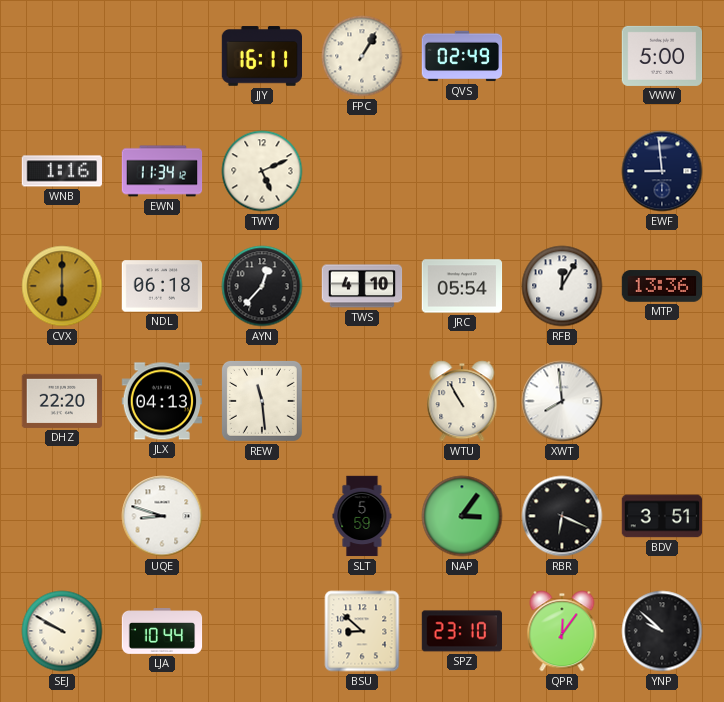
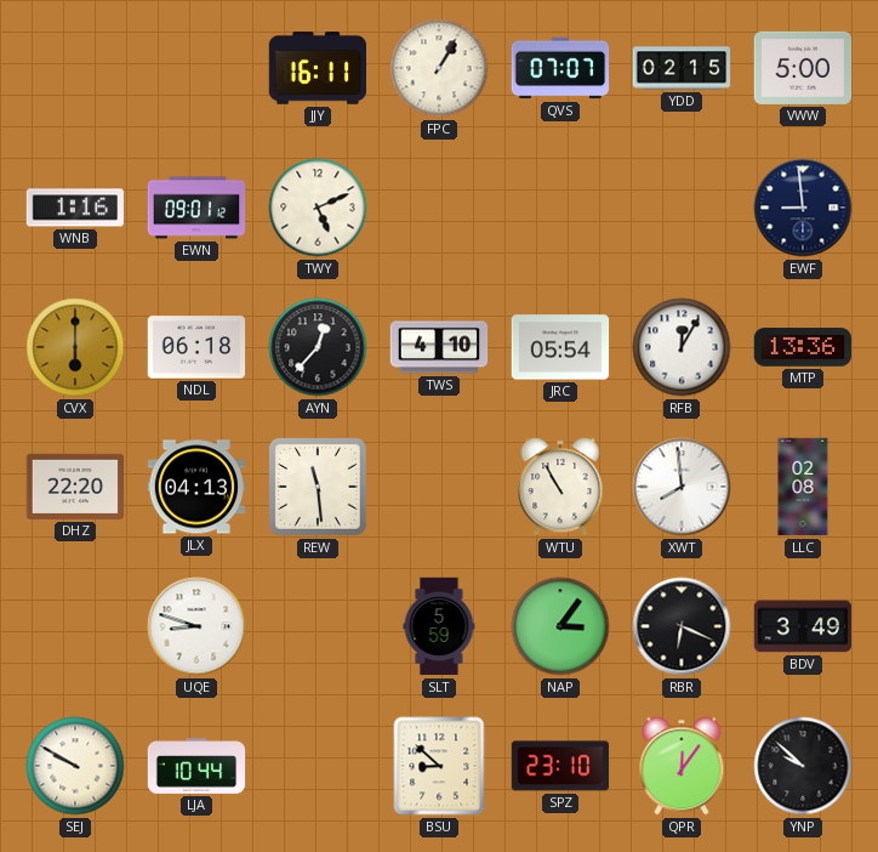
QVS: 02:49 -> 07:07 (560, 68)
YDD: none -> 02:15 (682, 68)
EWN: 11:34 -> 09:01 (196, 208)
LLC: none -> 02:08 (803, 487)
BDV: 3:51 -> 3:49 (803, 626)
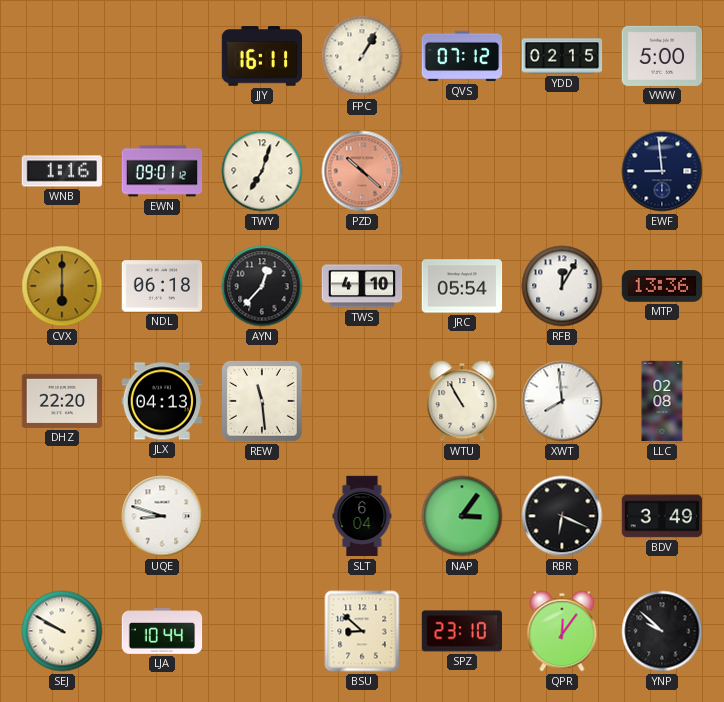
QVS: 07:07 -> 07:12 (462, 56)
TWY: 5:11 -> 7:03 (262, 171)
PZD: none -> 10:22 (362, 171)
SLT: 5:59 -> 6:04 (362, 516)
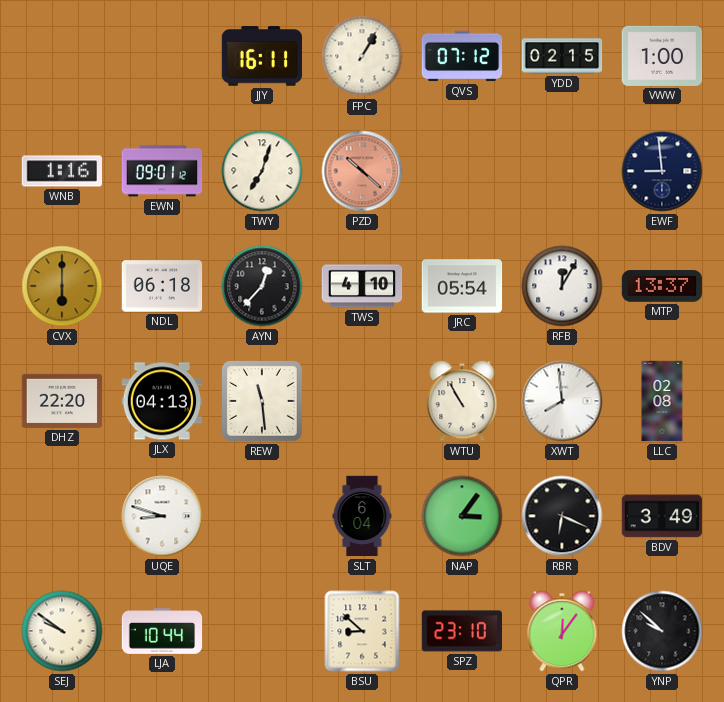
VWW: 5:00 -> 1:00 (662, 56)
MTP: 13:36 -> 13:37 (662, 286)
SEJ: 9:50 -> 9:51 (62, 631)
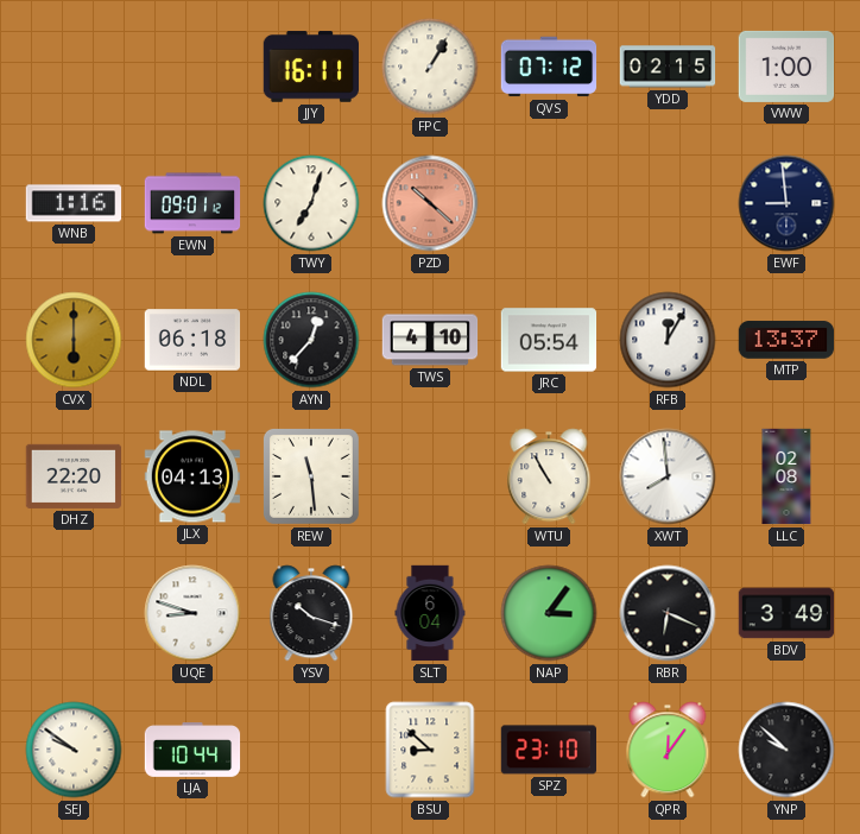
YSV: none -> 10:18 (311, 613)
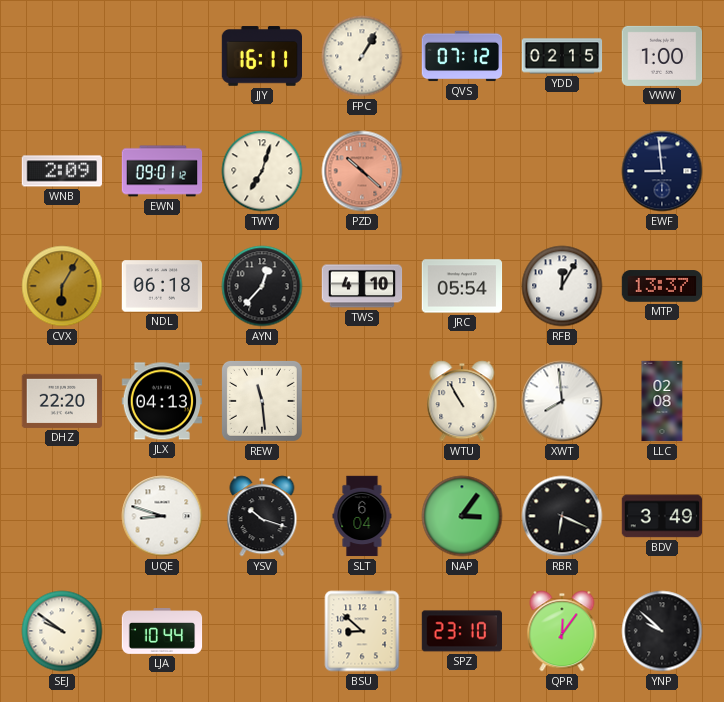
WNB: 1:16 -> 2:09 (62, 171)
CVX: 6:00 -> 6:05 (62, 286)
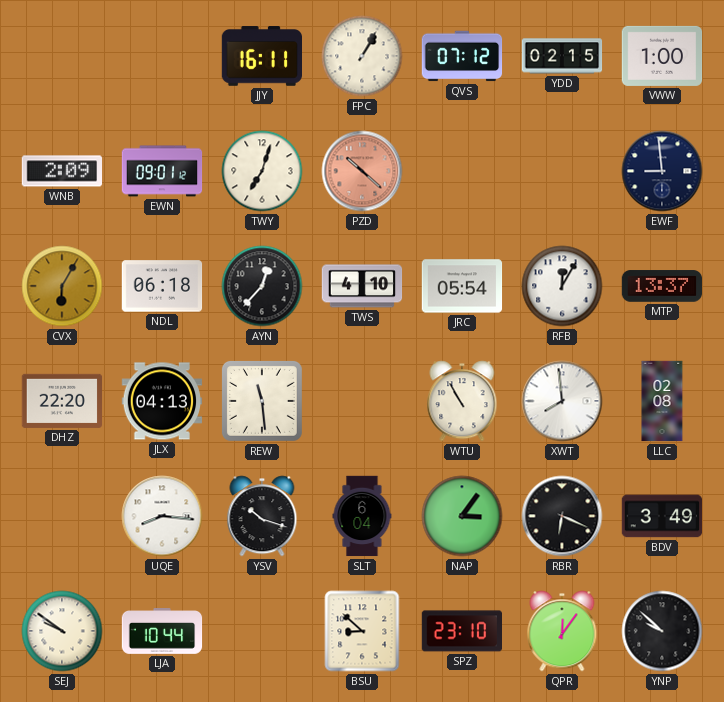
UQE: 8:48 -> 8:16 (162, 516)
